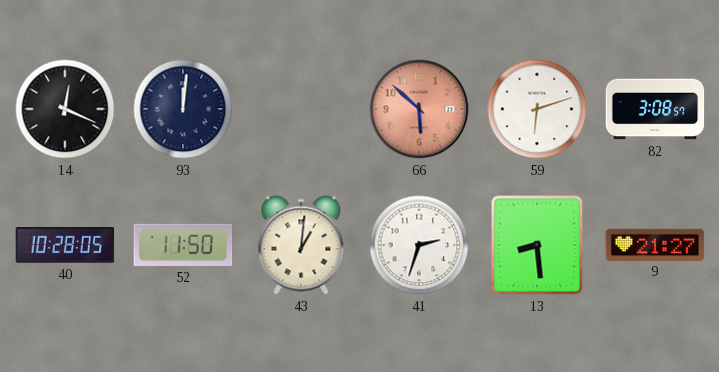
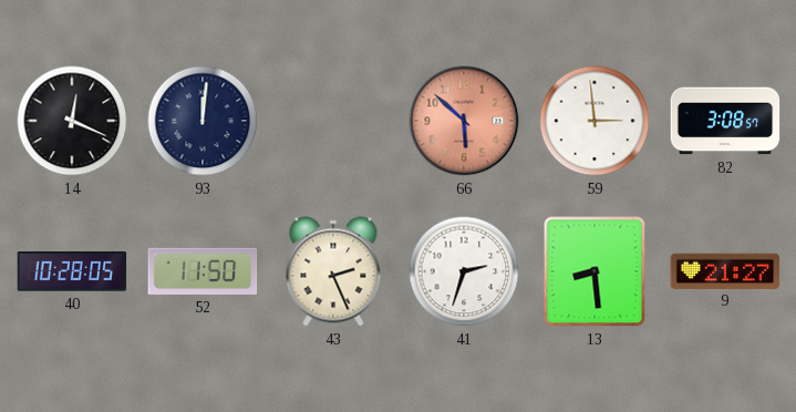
59: 6:12 -> 2:59 (595, 121)
43: 1:01 -> 2:26 (333, 271)
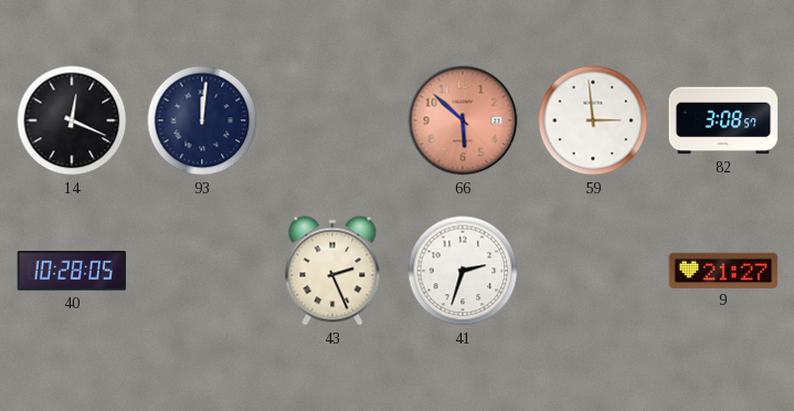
52: 11:50 -> none (203, 271)
13: 8:29 -> none (595, 271)
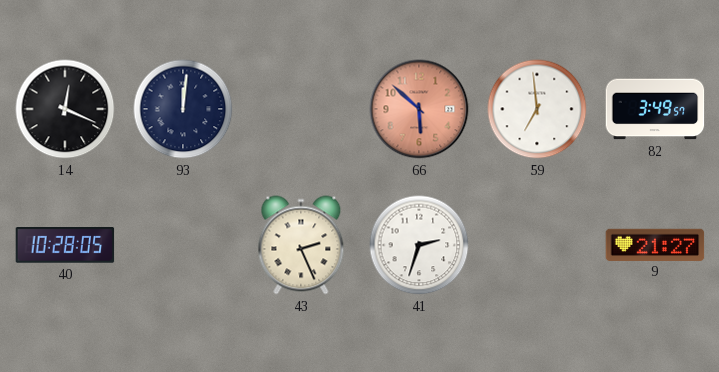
59: 2:59 -> 6:59 (537, 109)
82: 3:08 -> 3:49 (655, 109)
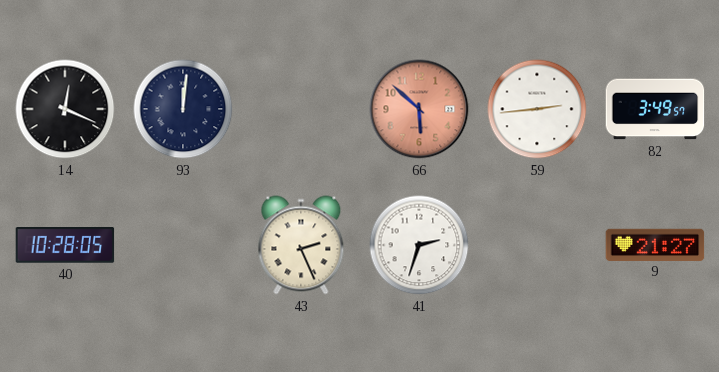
59: 6:59 -> 2:44 (537, 109)
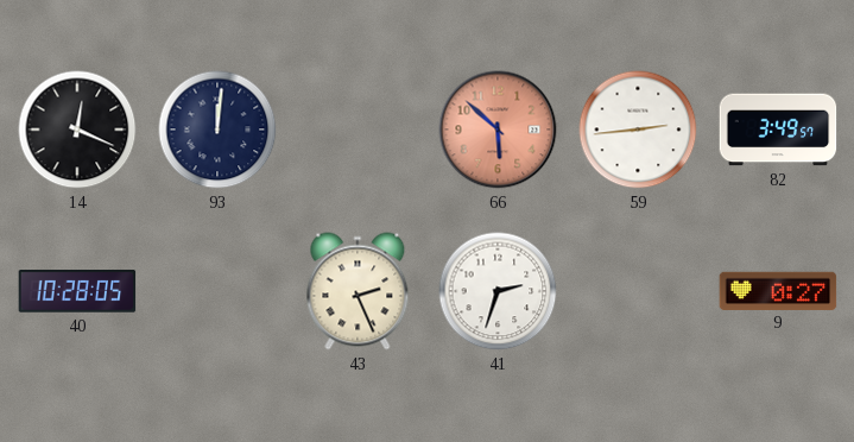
9: 21:27 -> 0:27 (778, 290)
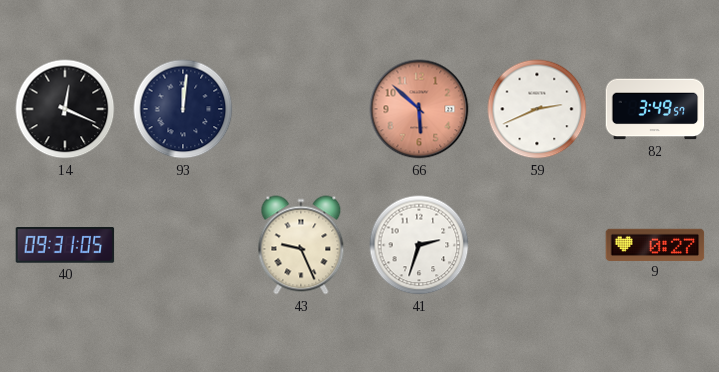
59: 2:44 -> 2:41 (537, 109)
40: 10:28 -> 09:31 (65, 245)
43: 2:26 -> 9:26 (301, 245)
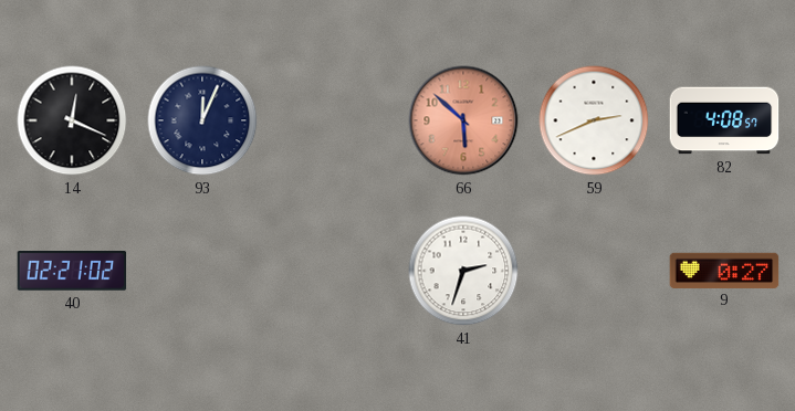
93: 12:01 -> 12:04 (202, 120)
82: 3:49 -> 4:08 (724, 120)
40: 09:31 -> 02:21 (72, 271)
43: 9:26 -> none (301, 245)
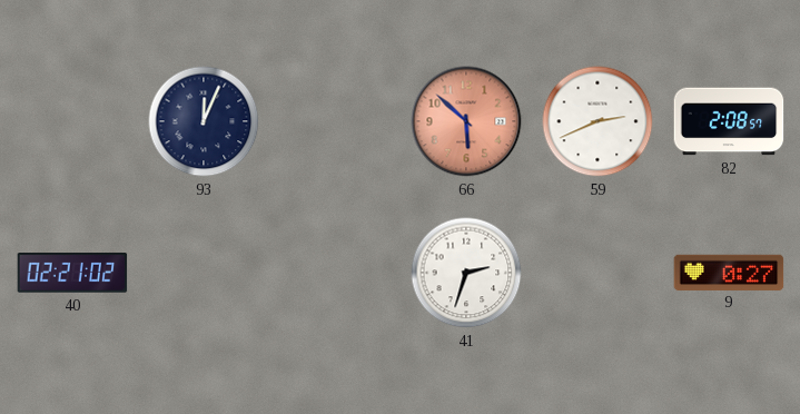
14: 12:19 -> none (72, 120)
82: 4:08 -> 2:08 (729, 121)
